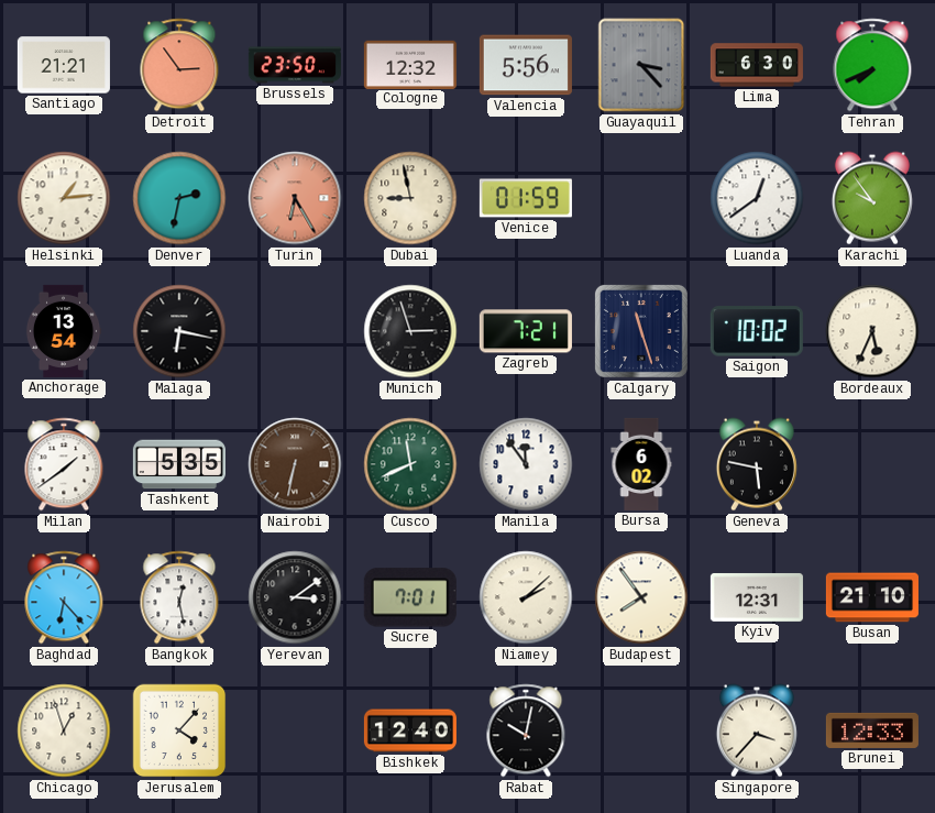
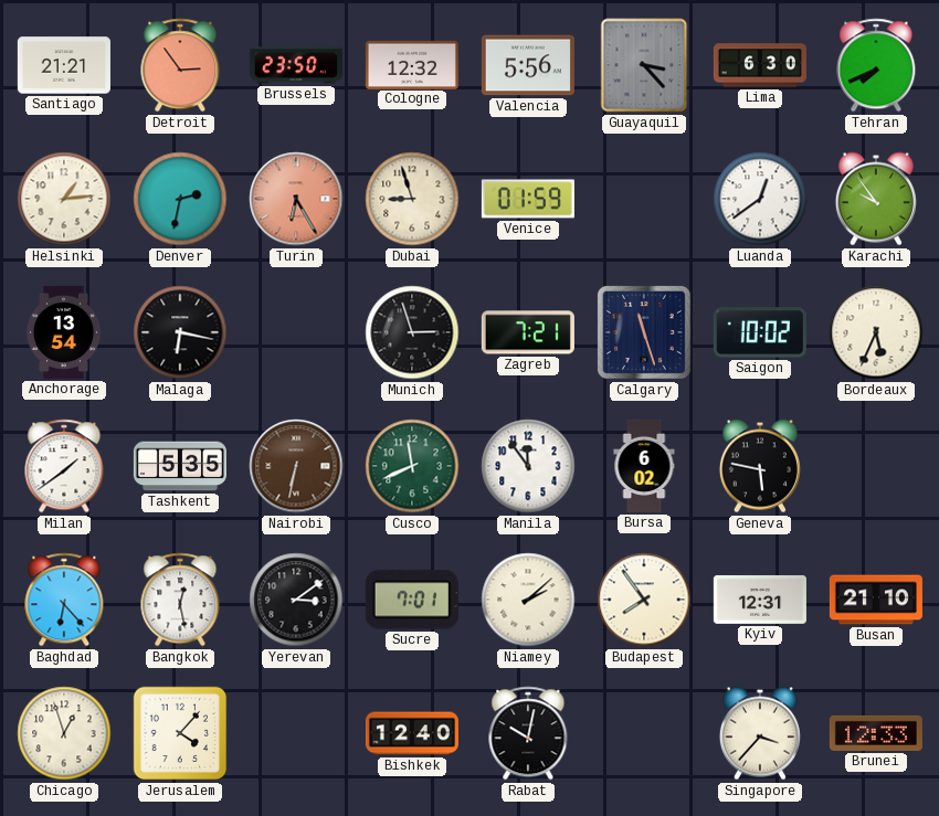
Dubai: 8:58 -> 8:57 (412, 199)
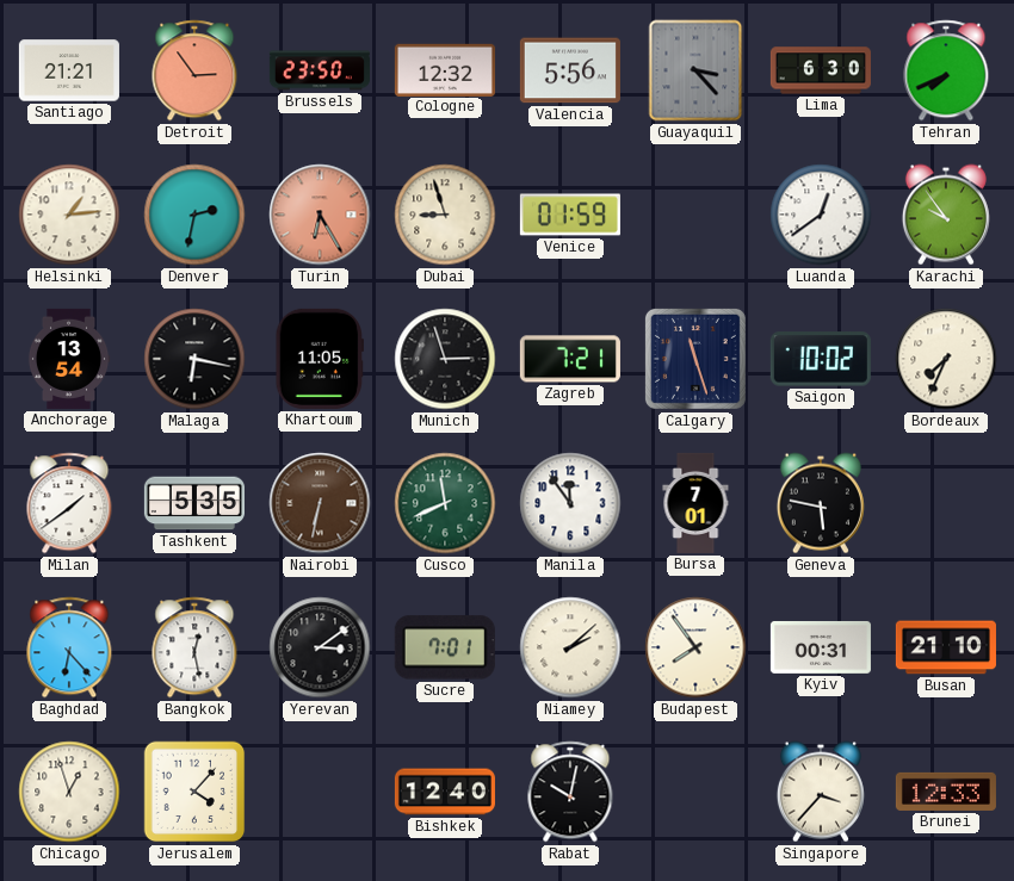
Khartoum: none -> 11:05 (320, 359)
Bordeaux: 5:34 -> 7:34 (946, 359)
Bursa: 6:02 -> 7:01 (695, 503)
Kyiv: 12:31 -> 00:31 (821, 647)
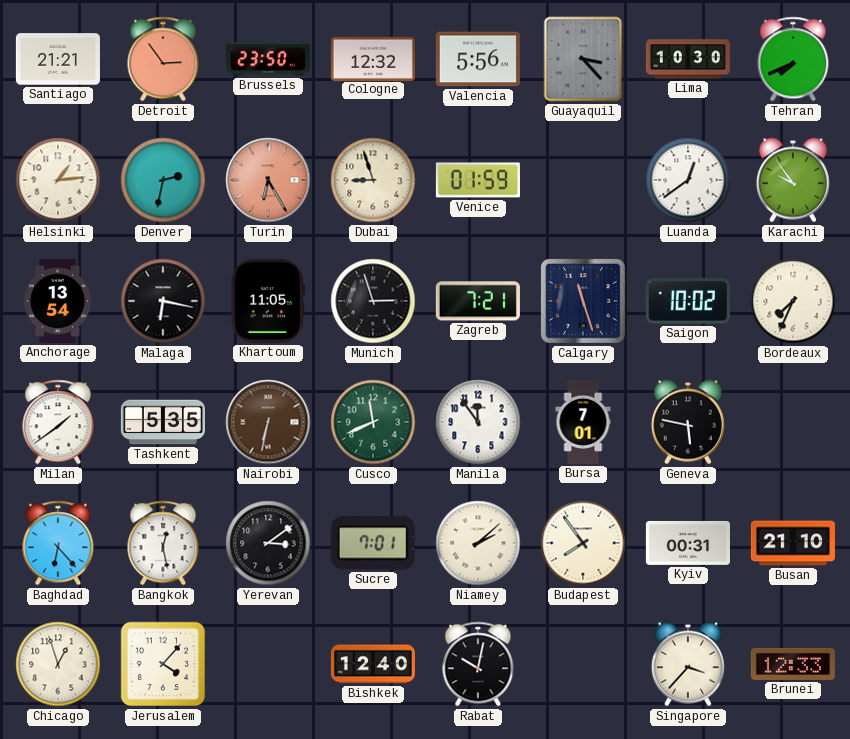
Lima: 6:30 -> 10:30 (688, 59)
